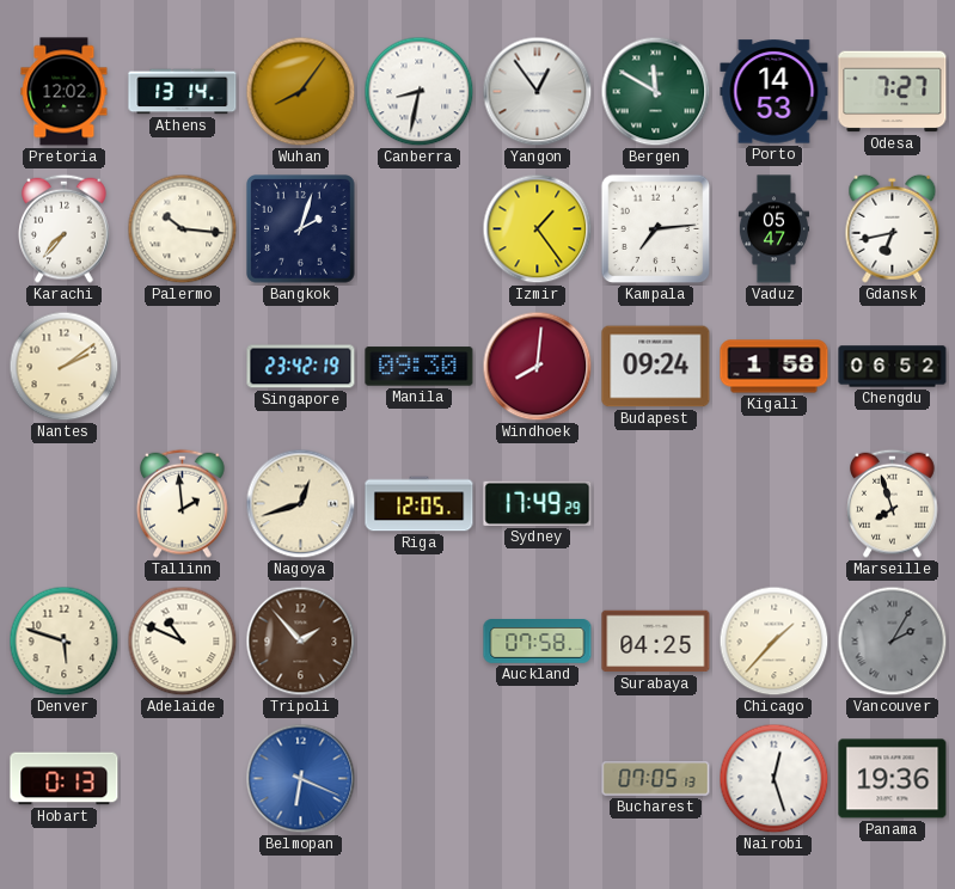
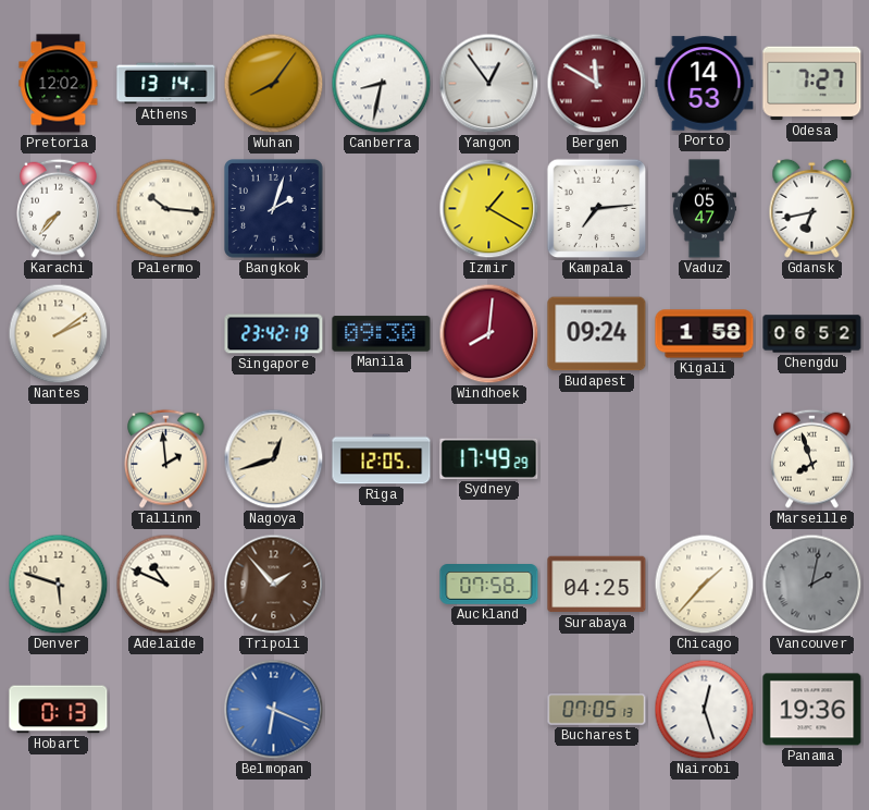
Bergen dial: green -> burgundy (597, 84)
Izmir: 1:24 -> 1:20 (489, 209)
Vancouver: 2:05 -> 2:02 (812, 585)
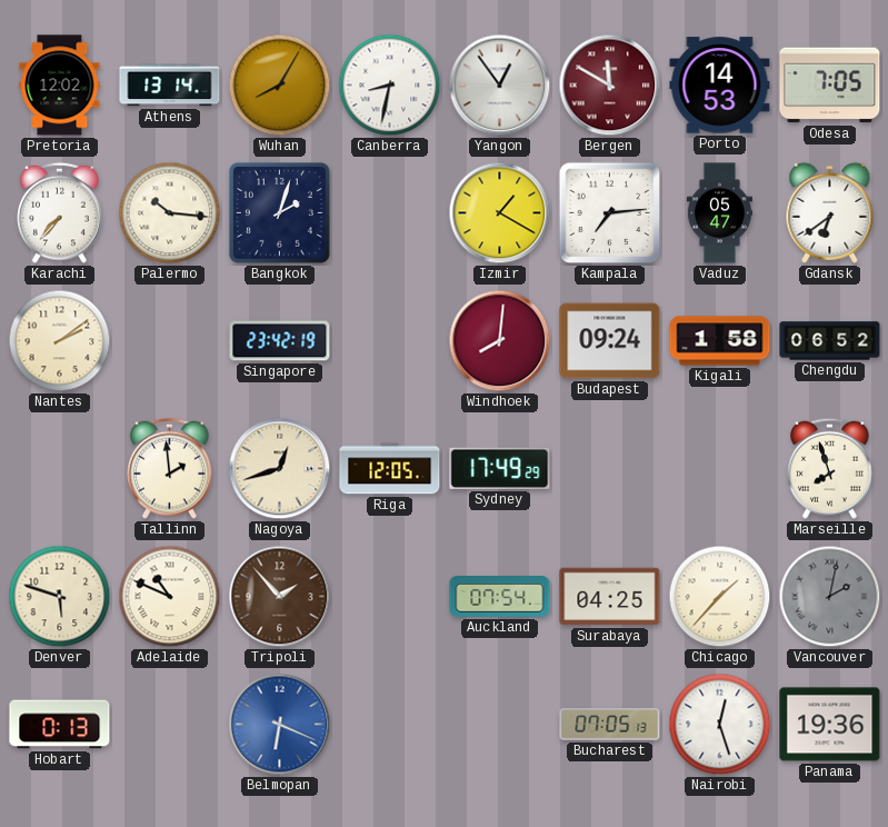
Wuhan: 8:06 -> 8:05 (280, 86)
Odesa: 7:27 -> 7:05 (830, 86)
Gdansk: 6:43 -> 6:39 (830, 212)
Manila: 09:30 -> none (382, 334)
Auckland: 07:58 -> 07:54 (500, 597)
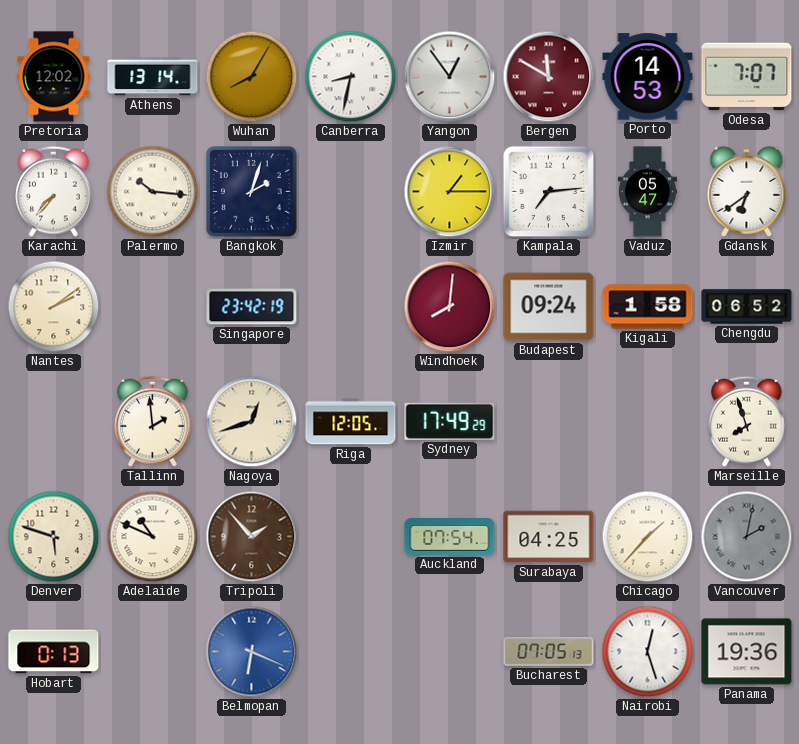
Odesa: 7:05 -> 7:07 (747, 77)
Izmir: 1:20 -> 1:15 (450, 192)
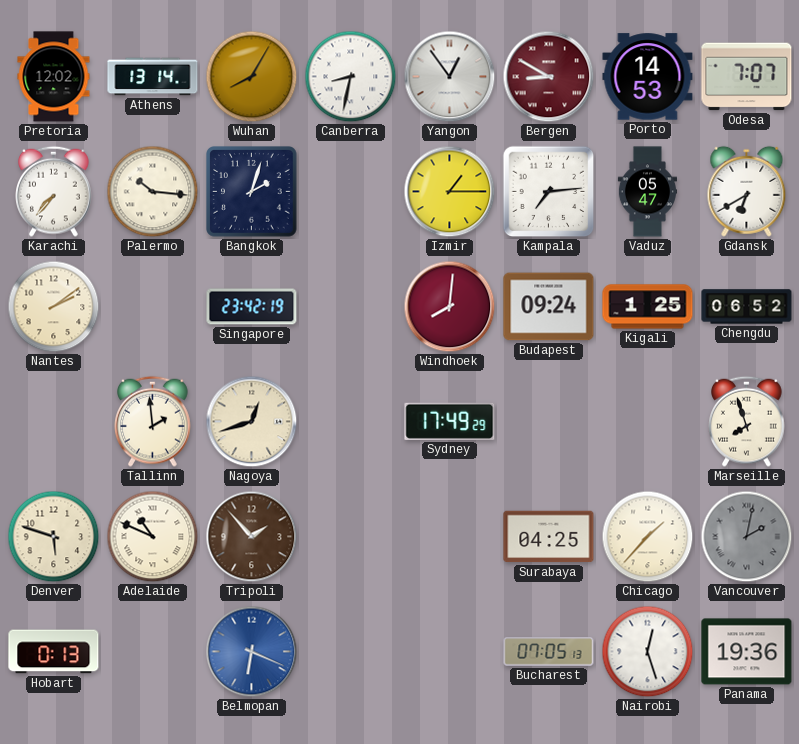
Bergen: 11:50 -> 8:50 (549, 77)
Gdansk: 6:39 -> 6:40 (747, 191)
Kigali: 1:58 -> 1:25 (648, 307)
Riga: 12:05 -> none (351, 422)
Auckland: 07:54 -> none (450, 537)
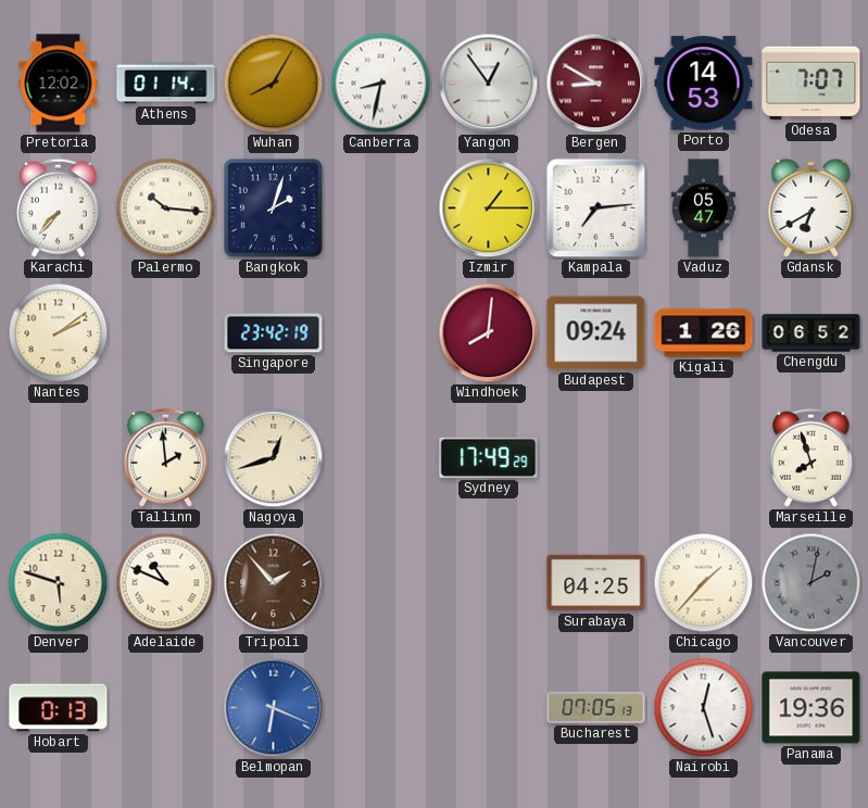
Athens: 13:14 -> 01:14 (166, 84)
Kigali: 1:25 -> 1:26 (704, 333)
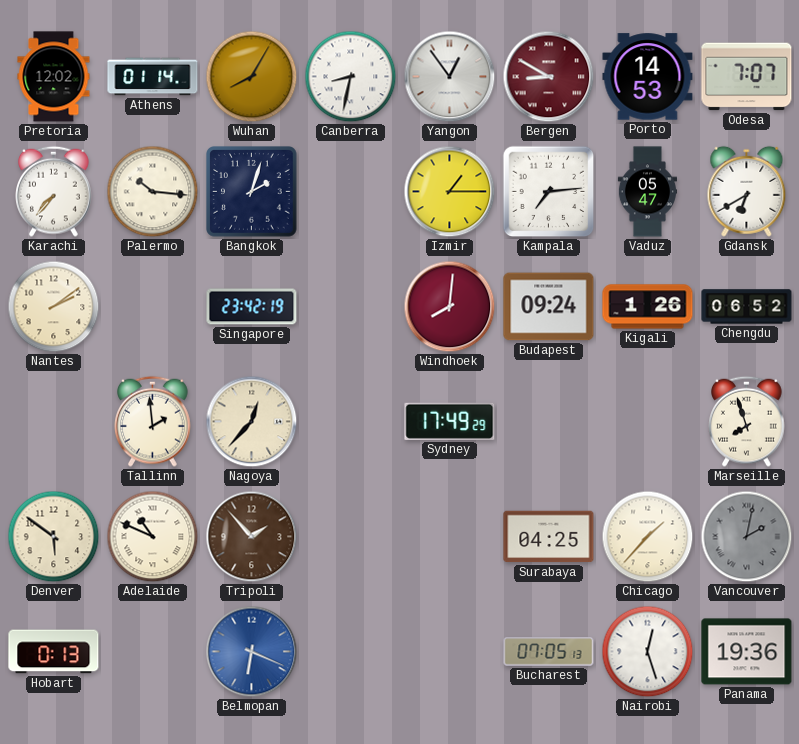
Nagoya: 12:42 -> 12:37 (252, 422)
Denver: 5:48 -> 5:51 (54, 537)
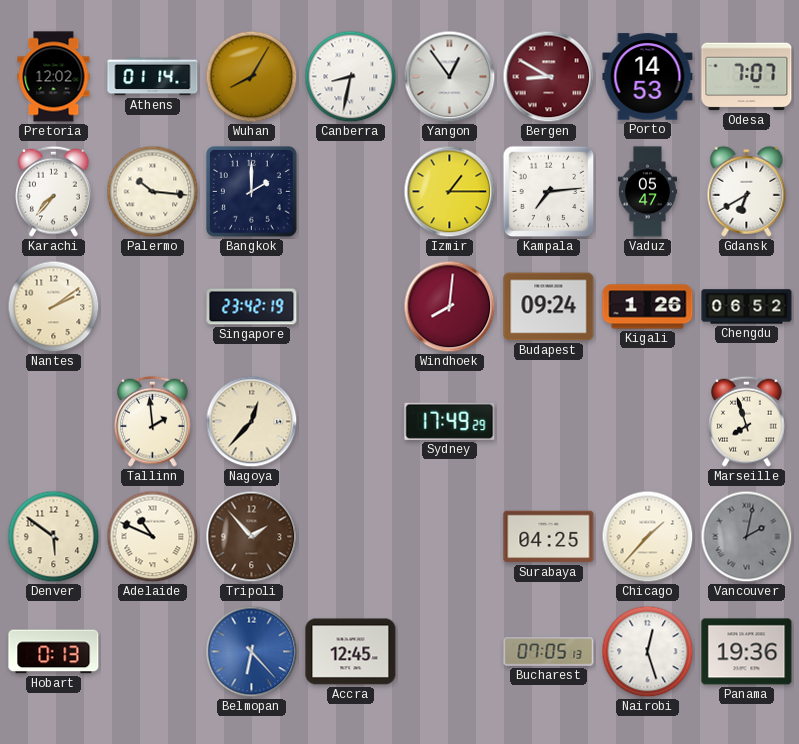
Bangkok: 2:03 -> 2:00 (252, 192)
Belmopan: 6:19 -> 6:23 (252, 652)
Accra: none -> 12:45 (351, 652)
